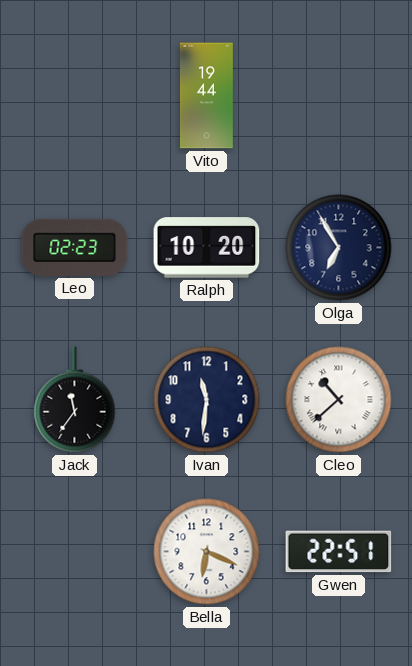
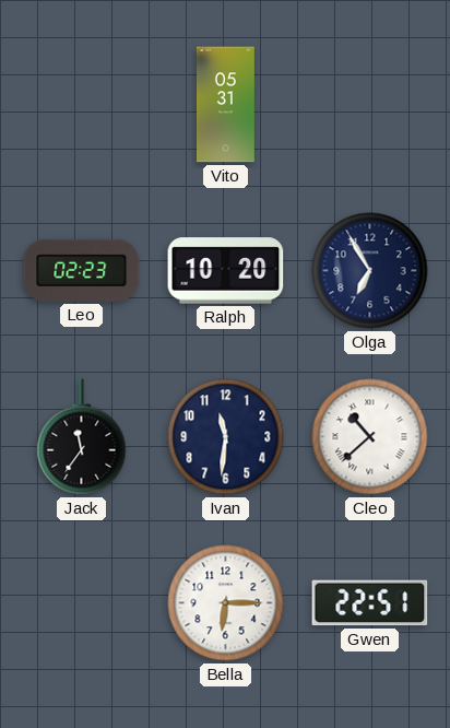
Vito: 19:44 -> 05:31 (226, 105)
Bella: 6:19 -> 6:15 (226, 603)
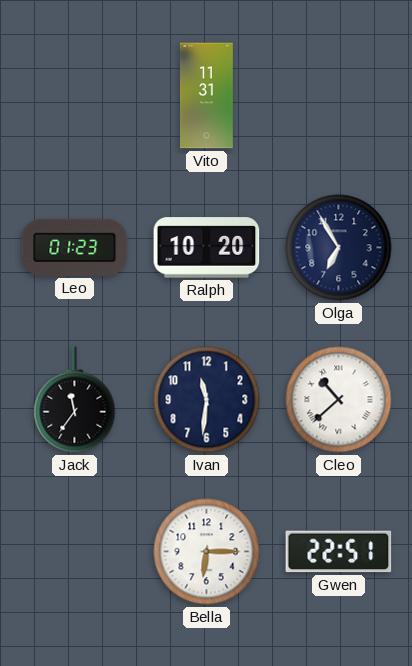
Vito: 05:31 -> 11:31 (207, 96)
Leo: 02:23 -> 01:23 (75, 247)
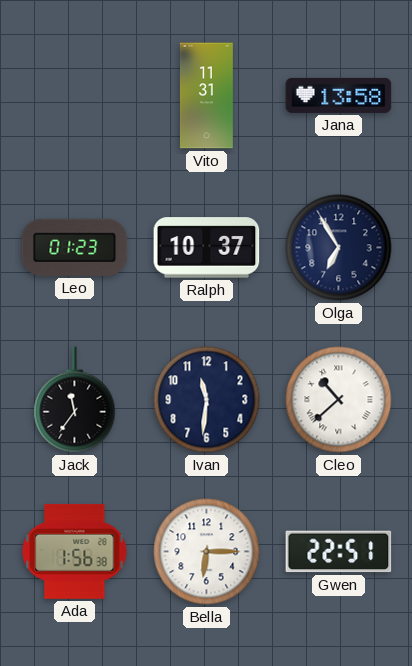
Jana: none -> 13:58 (339, 95)
Ralph: 10:20 -> 10:37 (207, 248)
Ada: none -> 1:56 (75, 551)
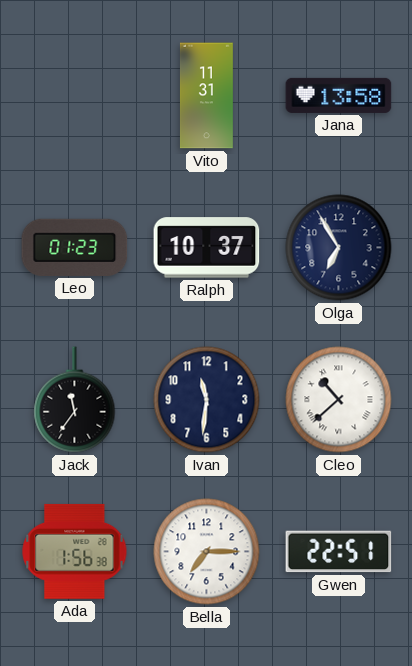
Bella: 6:15 -> 7:15 (207, 552)
